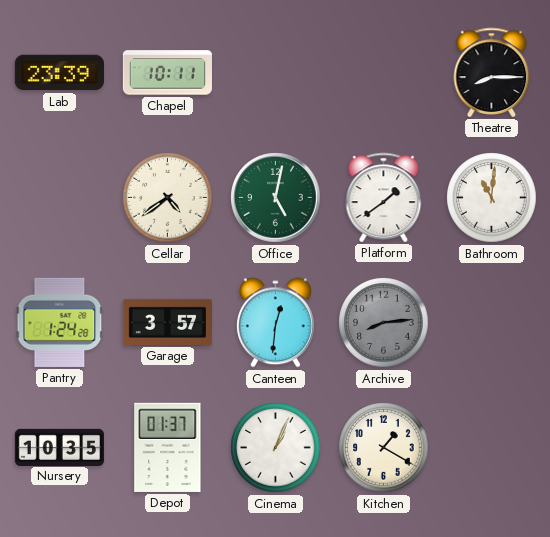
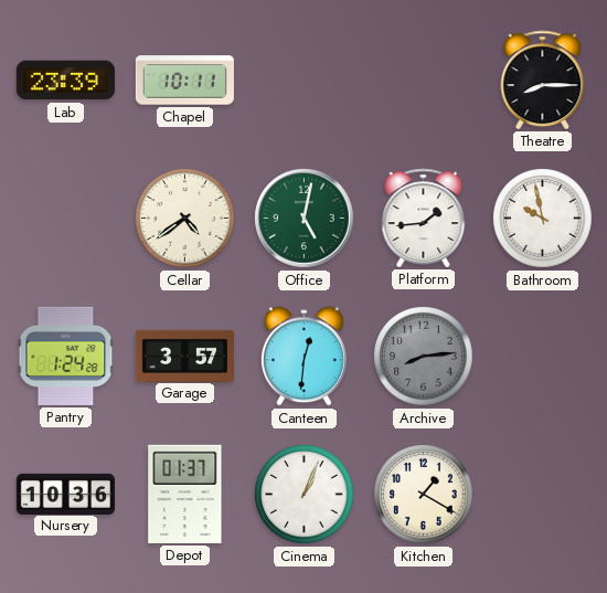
Platform: 1:39 -> 1:44 (424, 218)
Bathroom: 11:01 -> 9:58 (543, 219)
Nursery: 10:35 -> 10:36 (65, 494)
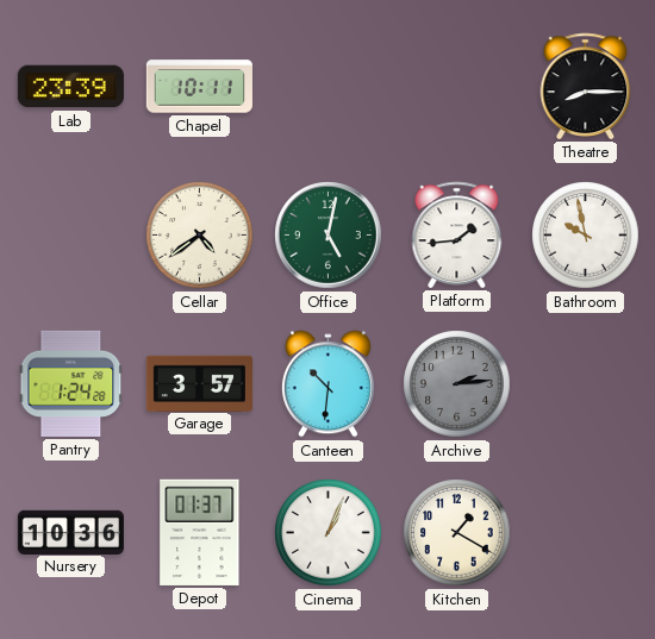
Canteen: 12:31 -> 10:31 (327, 384)
Archive: 8:14 -> 2:14 (457, 384)
